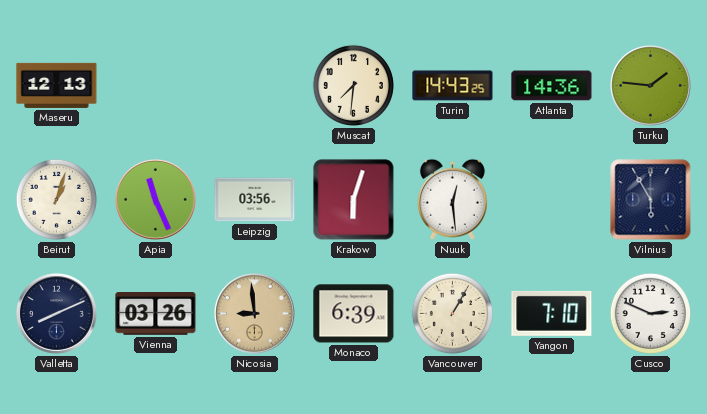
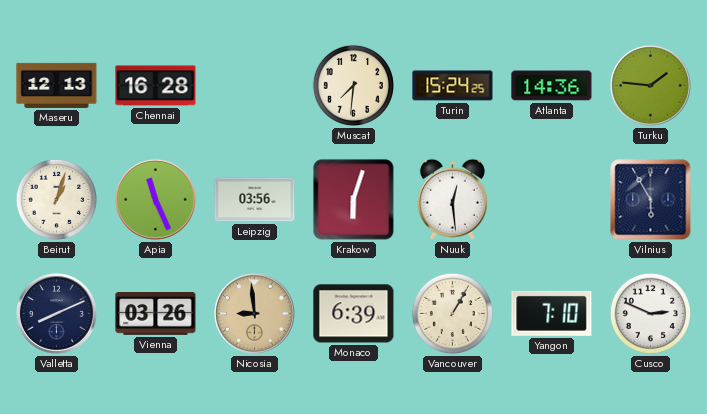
Chennai: none -> 16:28 (156, 86)
Turin: 14:43 -> 15:24 (453, 86)
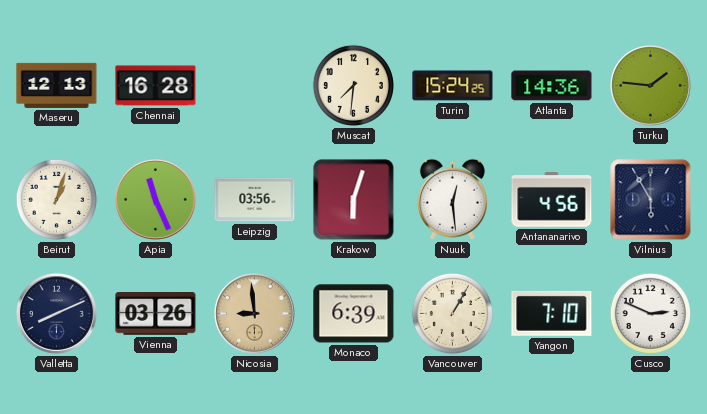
Antananarivo: none -> 4:56 (552, 200)
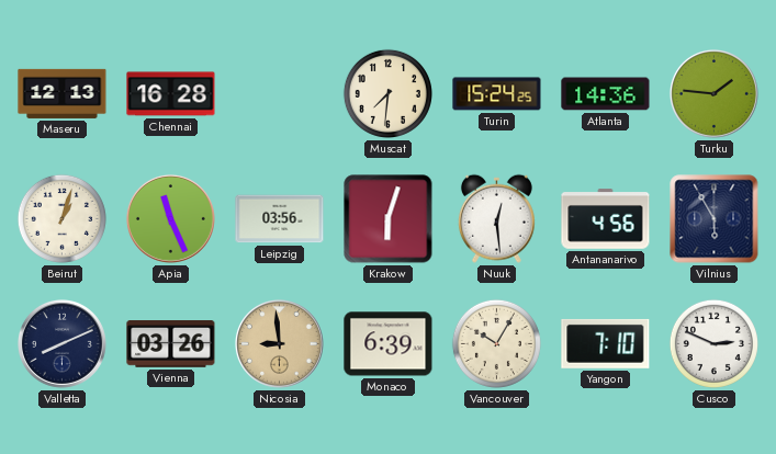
Vancouver: 1:05 -> 10:05 (496, 343)
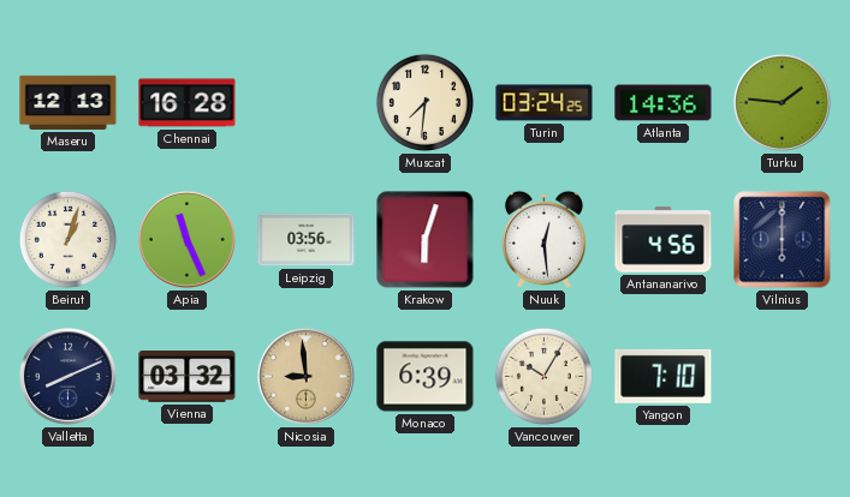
Turin: 15:24 -> 03:24 (545, 103)
Vilnius: 5:55 -> 6:00 (783, 240)
Vienna: 03:26 -> 03:32 (188, 377)
Cusco: 2:49 -> none (713, 343)
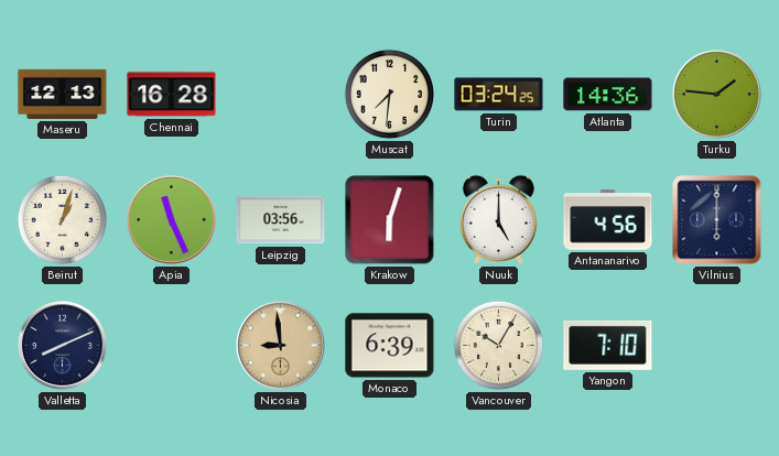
Nuuk: 12:29 -> 5:00 (498, 219)
Vienna: 03:32 -> none (188, 377)
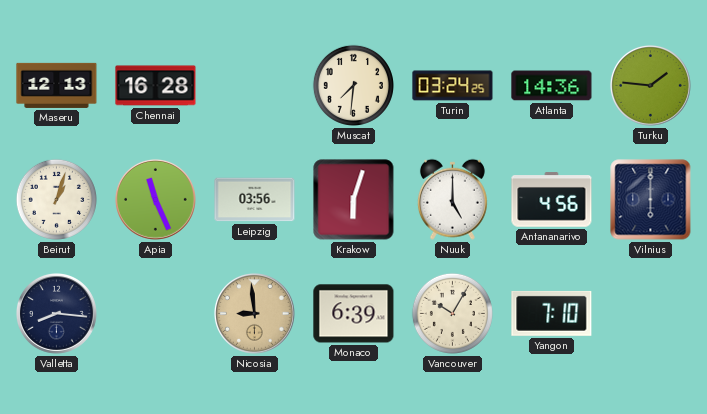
Valletta: 8:11 -> 8:16 (56, 313)
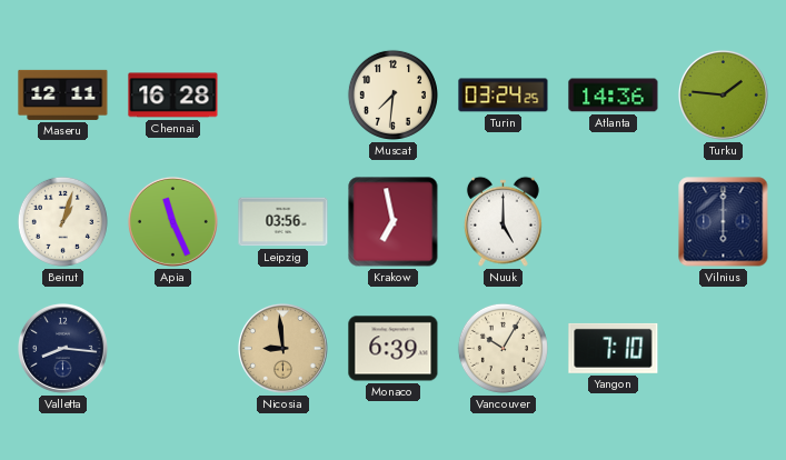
Maseru: 12:13 -> 12:11 (63, 94)
Krakow: 6:03 -> 6:58 (394, 222)
Antananarivo: 4:56 -> none (552, 200)
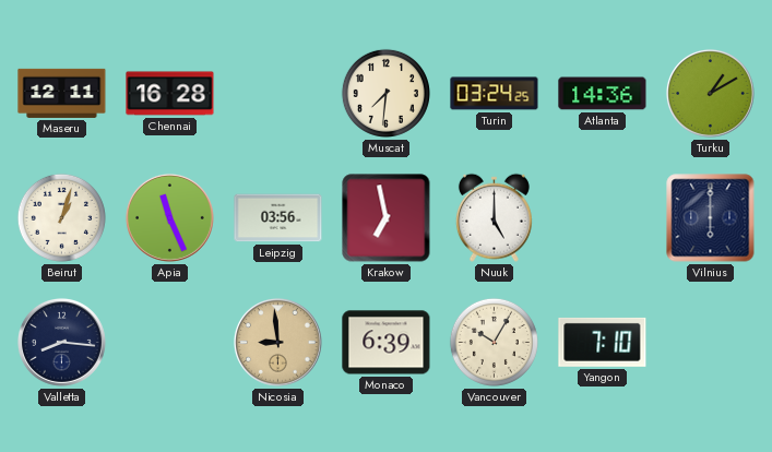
Turku: 1:46 -> 1:10 (710, 93)
